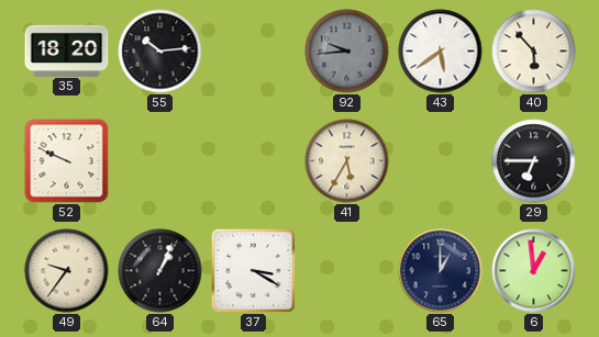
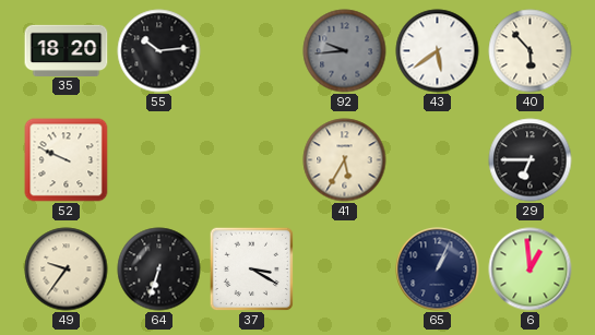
64: 1:04 -> 6:33 (159, 270)
65: 1:00 -> 1:04 (438, 270)
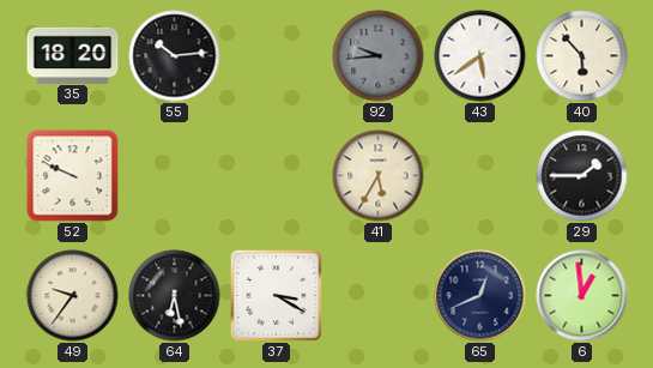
29: 6:45 -> 1:45 (582, 176)
64: 6:33 -> 6:28 (175, 296)
65: 1:04 -> 12:41 (480, 296)
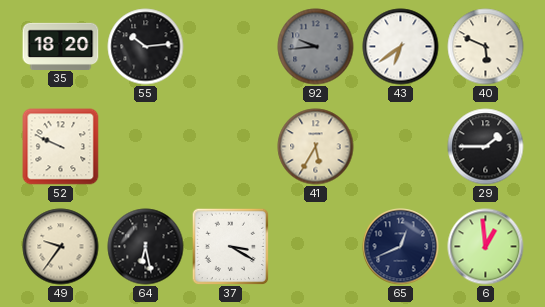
43: 5:39 -> 6:39 (401, 47)
40: 5:53 -> 5:49 (486, 47)
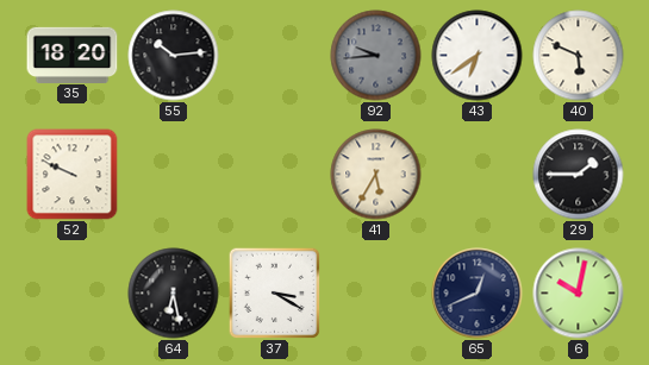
49: 9:36 -> none (61, 247)
6: 12:59 -> 10:02 (579, 294)
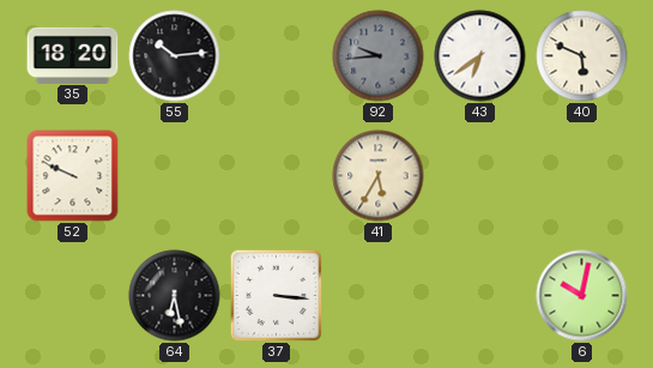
29: 1:45 -> none (579, 175)
37: 3:20 -> 3:16 (276, 295)
65: 12:41 -> none (478, 294)
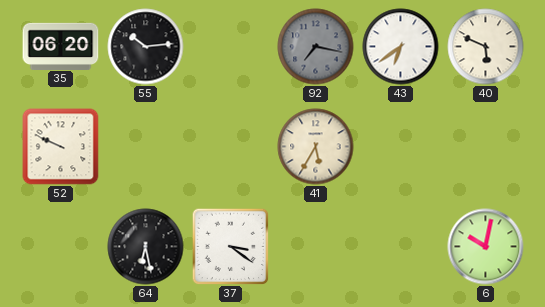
35: 18:20 -> 06:20 (61, 46)
92: 9:44 -> 7:17 (316, 47)
37: 3:16 -> 3:21 (230, 246)
